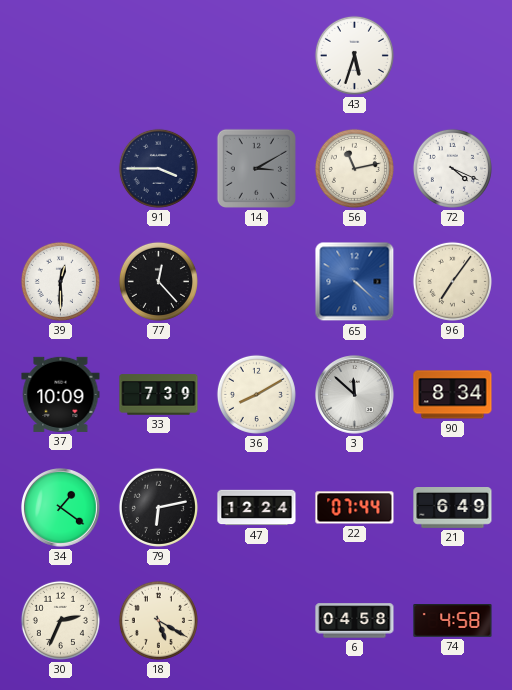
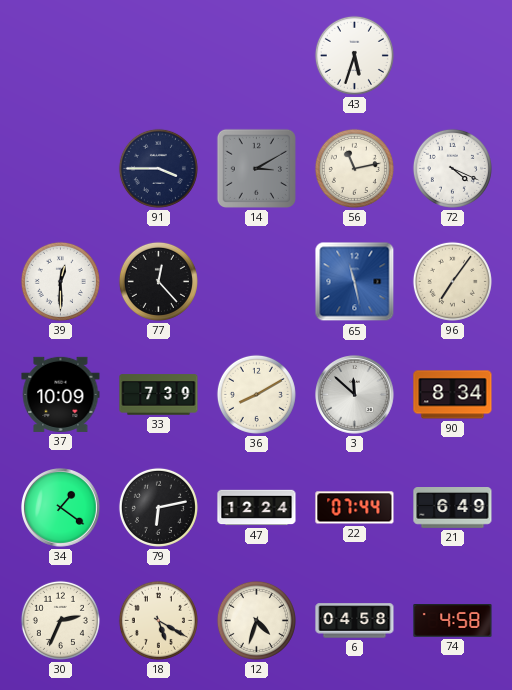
65: 4:22 -> 11:28 (355, 282)
12: none -> 4:33 (256, 620)
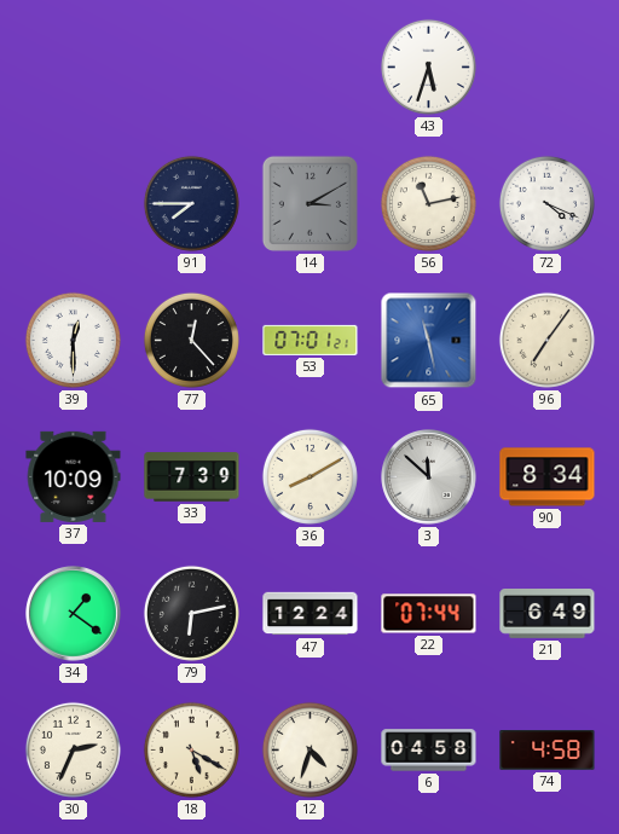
91: 3:45 -> 7:45 (191, 203)
53: none -> 07:01 (311, 340)
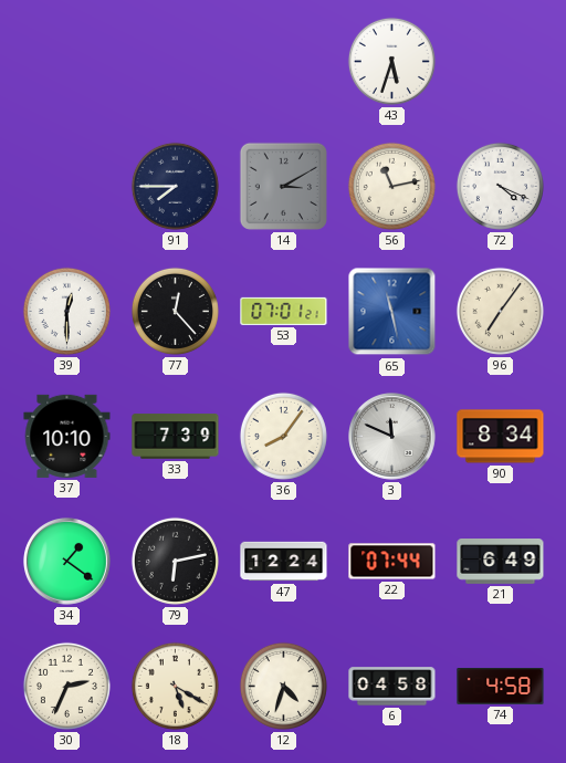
37: 10:09 -> 10:10 (67, 436)
36: 8:10 -> 8:06 (283, 436)
3: 11:52 -> 11:49 (392, 437)
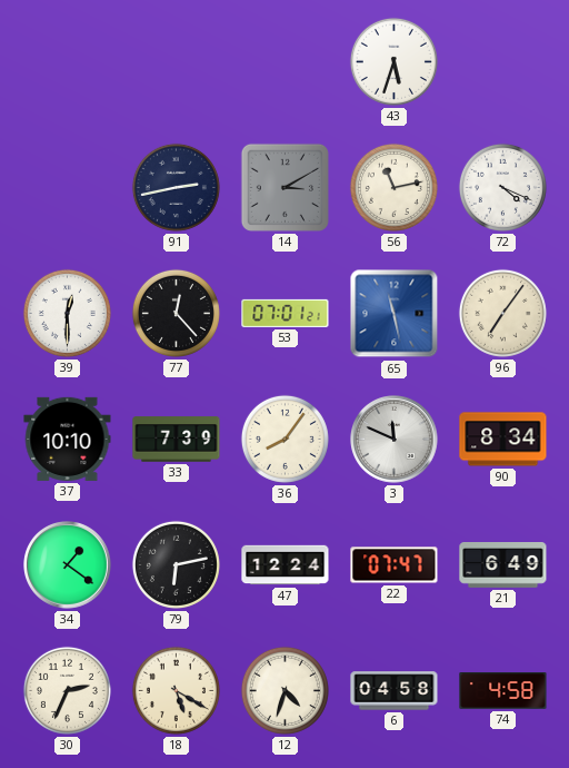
91: 7:45 -> 2:43 (176, 187)
22: 07:44 -> 07:47 (395, 565)
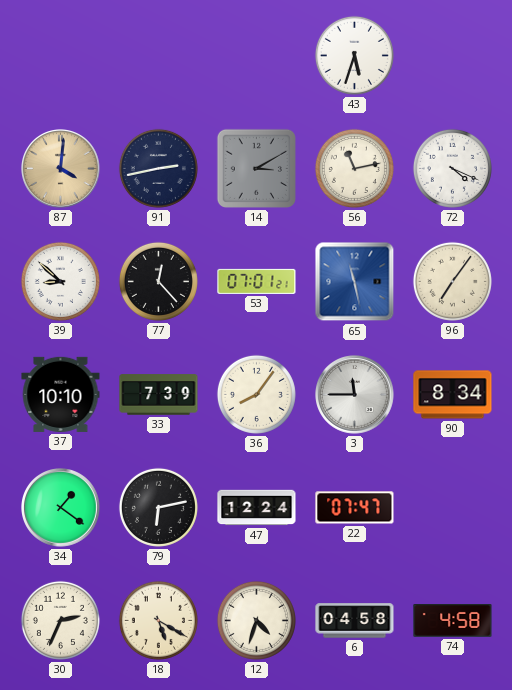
87: none -> 4:01 (61, 169)
39: 12:30 -> 8:52 (60, 281)
3: 11:49 -> 11:45 (355, 395)
21: 6:49 -> none (503, 565)
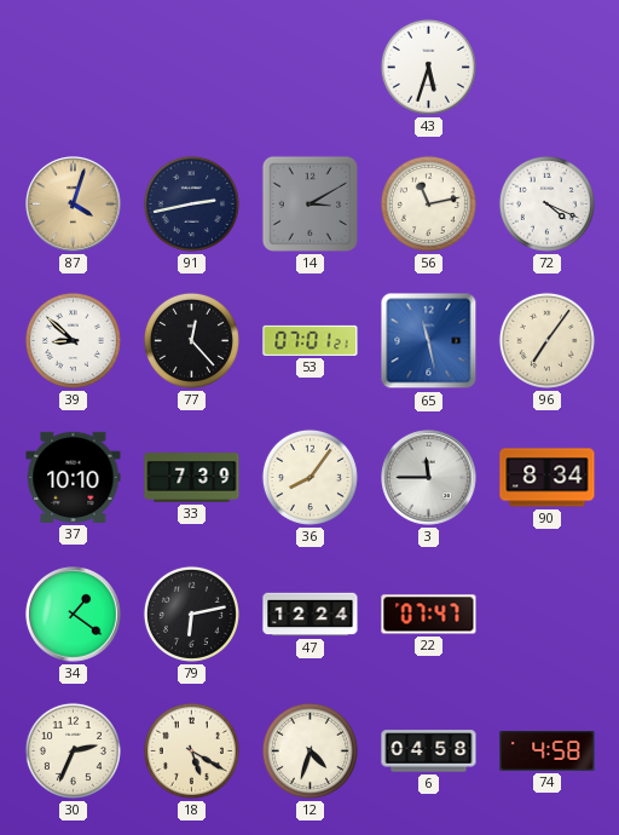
87: 4:01 -> 4:03 (74, 205)
